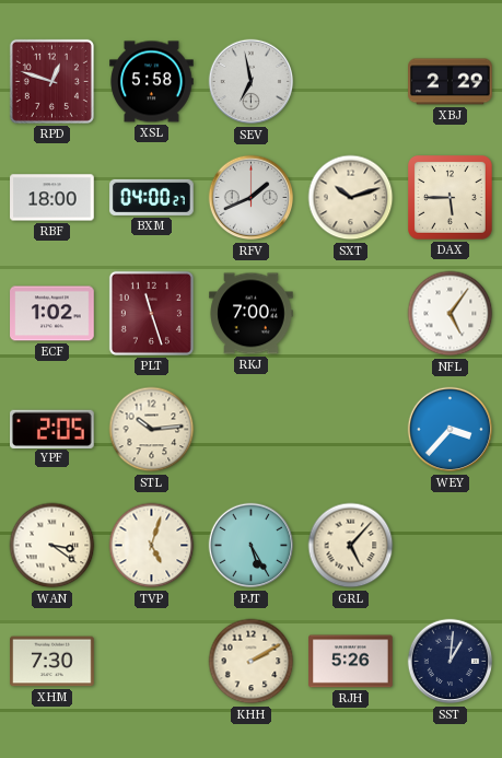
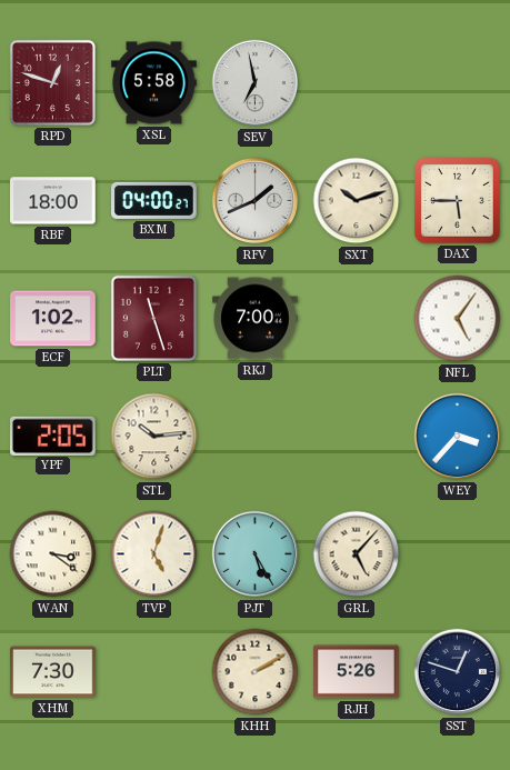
XBJ: 2:29 -> none (451, 82)
SST: 1:01 -> 12:48 (458, 672)
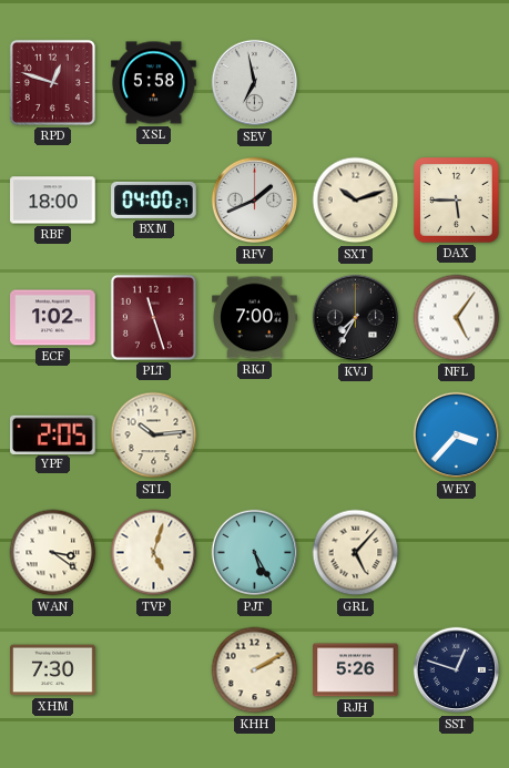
KVJ: none -> 7:35 (356, 318)
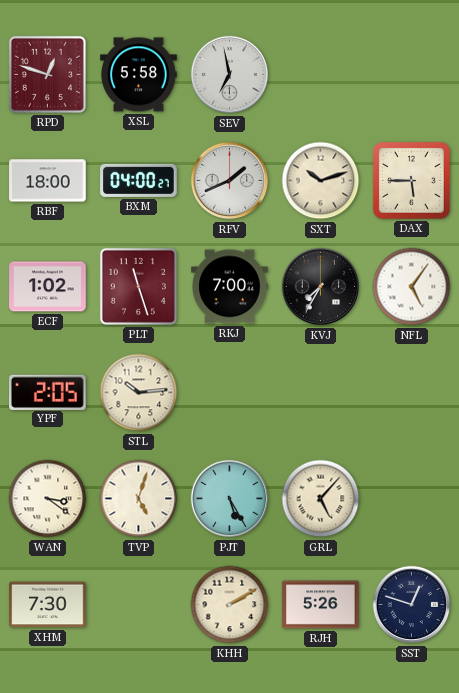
WEY: 3:37 -> none (457, 436)
